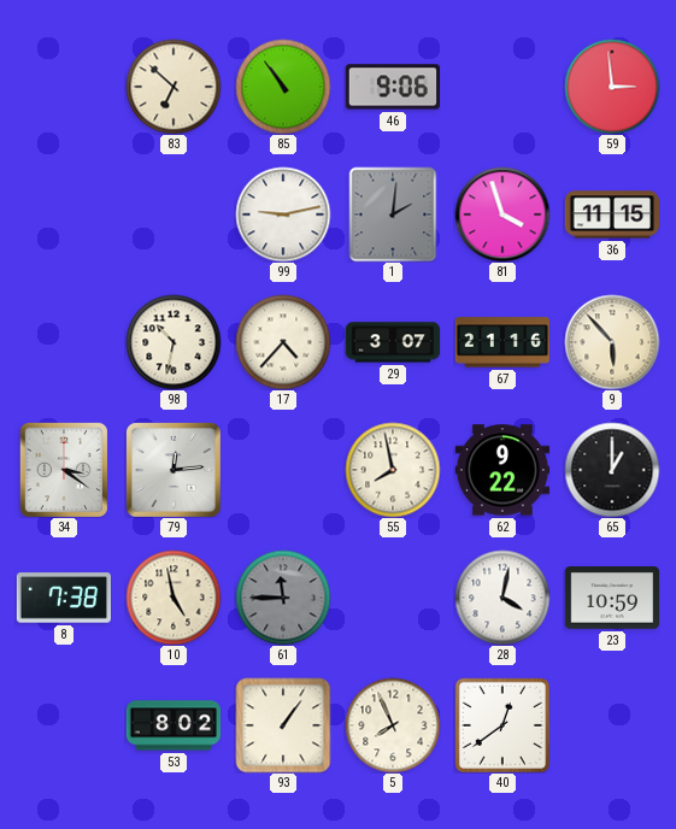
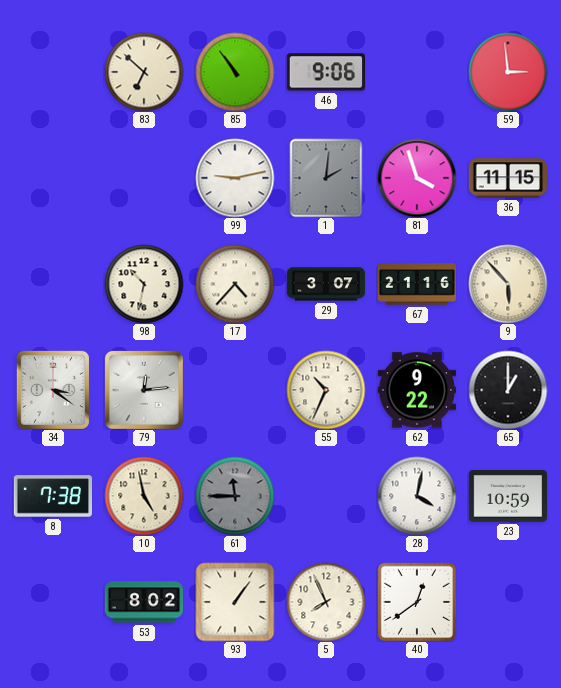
55: 7:58 -> 10:34 (326, 390)
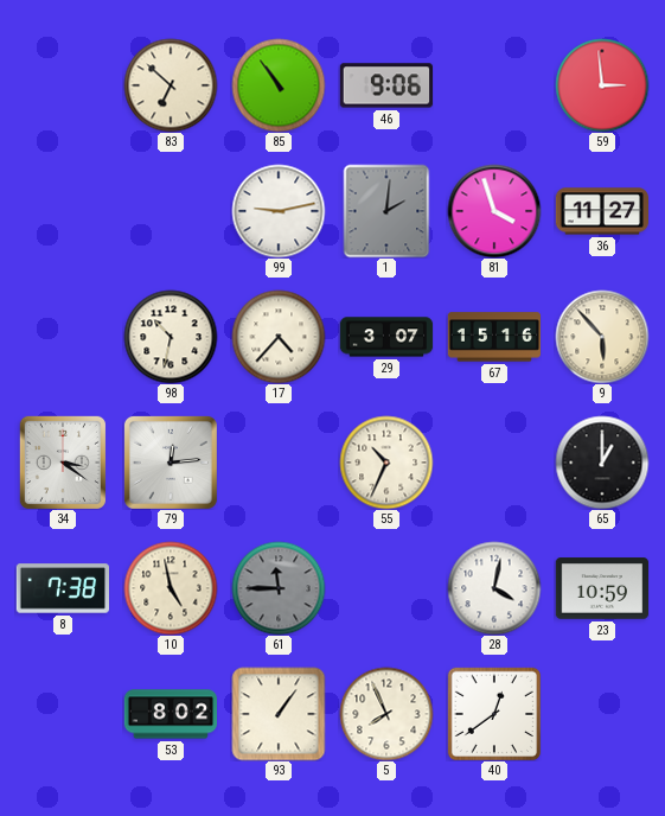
36: 11:15 -> 11:27 (601, 211)
67: 21:16 -> 15:16 (493, 337)
62: 9:22 -> none (416, 390)
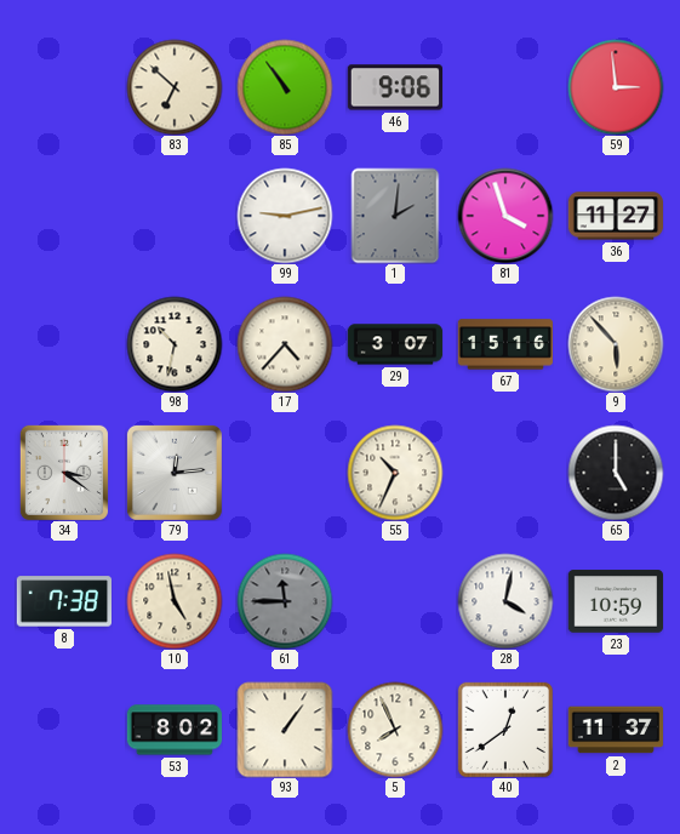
65: 1:00 -> 5:00 (616, 473)
2: none -> 11:37 (616, 730)
